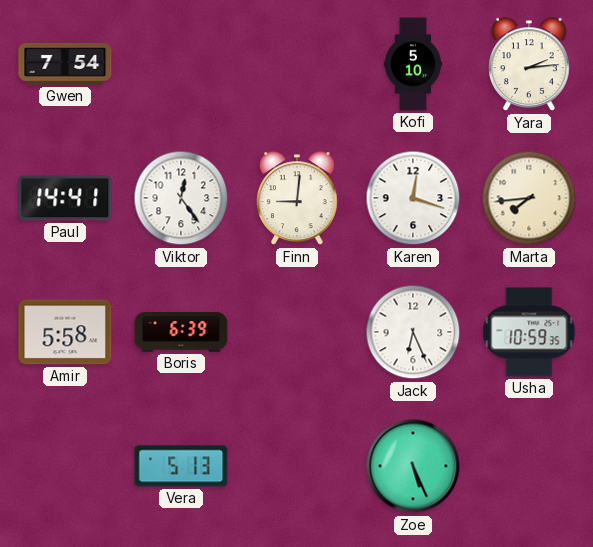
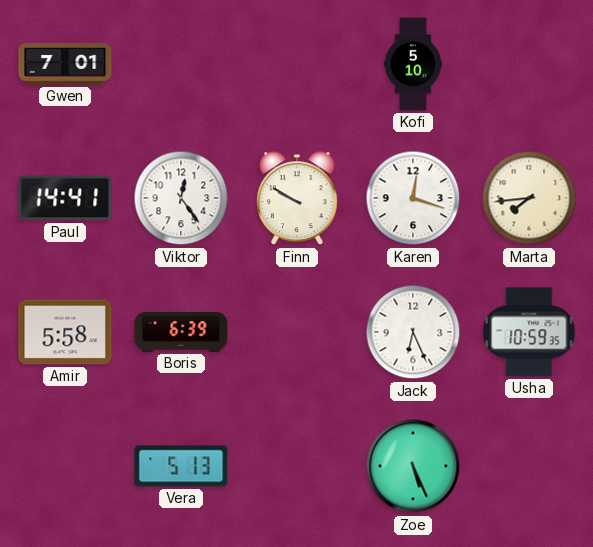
Gwen: 7:54 -> 7:01 (65, 64)
Yara: 2:14 -> none (530, 65)
Finn: 9:01 -> 9:50 (298, 199)
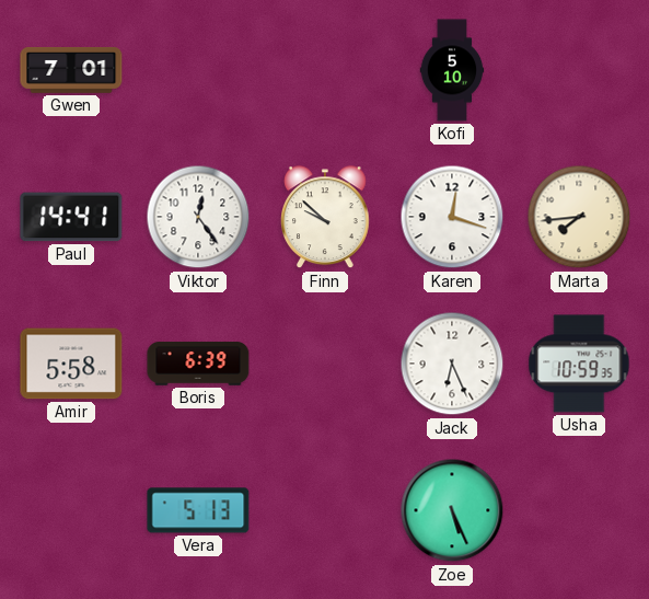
Finn: 9:50 -> 9:52 (326, 218)
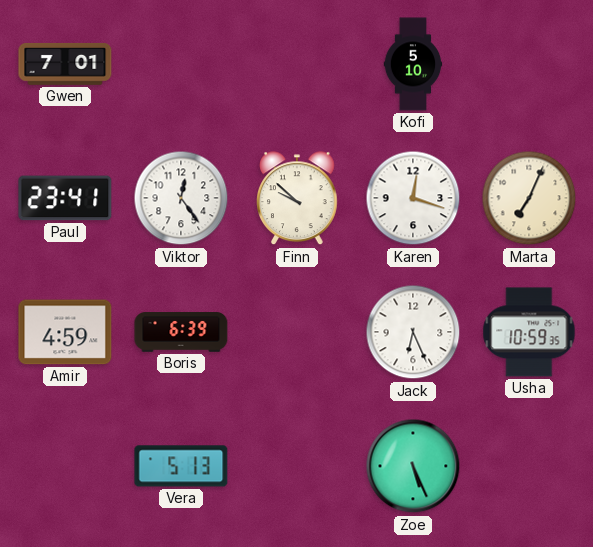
Paul: 14:41 -> 23:41 (65, 198)
Marta: 7:44 -> 7:04 (529, 198)
Amir: 5:58 -> 4:59 (65, 332)
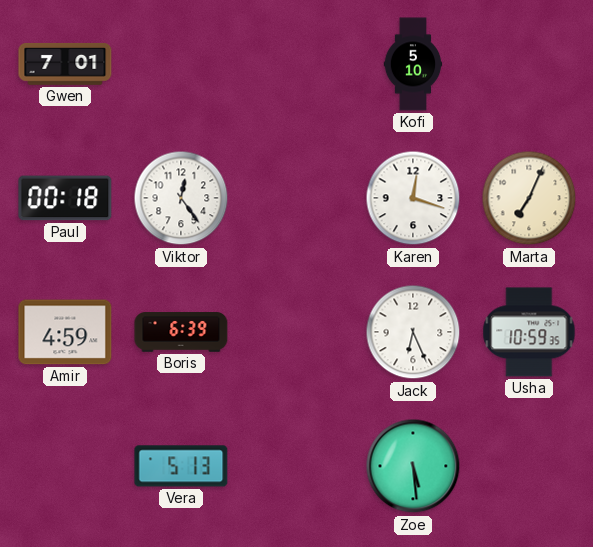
Paul: 23:41 -> 00:18 (65, 198)
Finn: 9:52 -> none (298, 199)
Zoe: 5:26 -> 5:29 (413, 466)
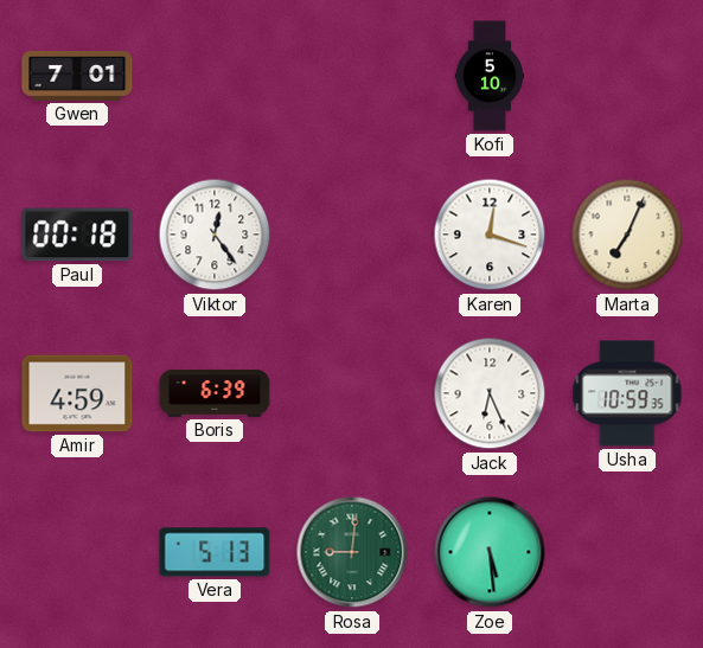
Rosa: none -> 9:01 (352, 552)
